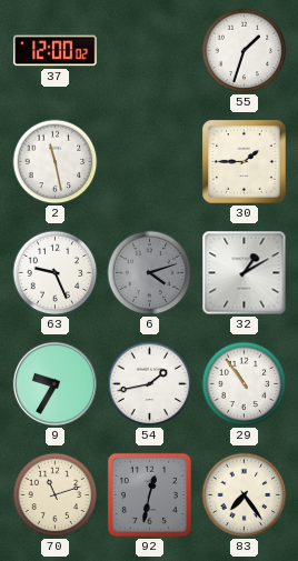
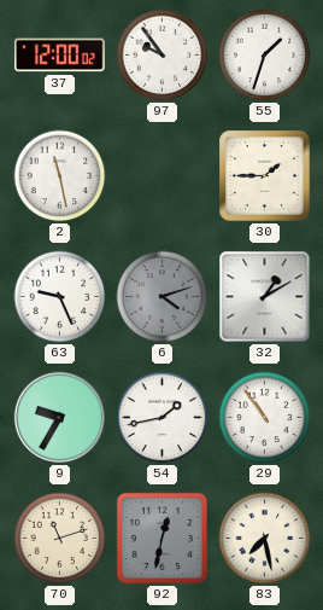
97: none -> 9:54 (163, 56)
83: 7:24 -> 7:28 (265, 539)
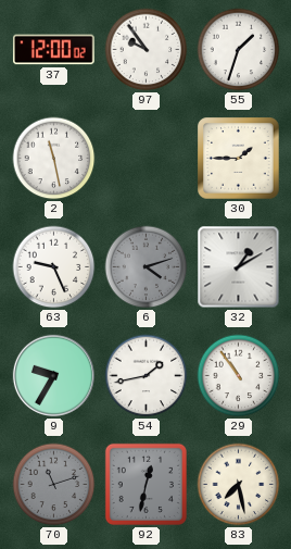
70 dial: cream -> grey (54, 485)
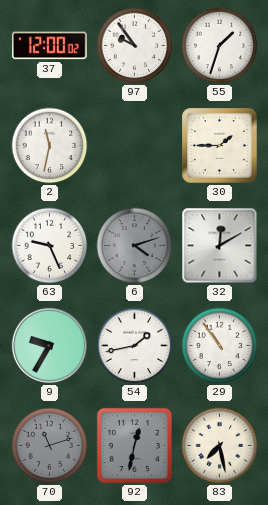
2: 11:28 -> 11:32 (50, 146)
32: 1:10 -> 12:10 (220, 246)
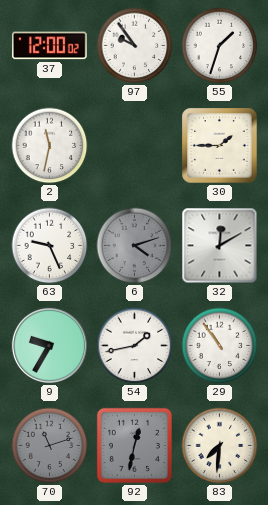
83: 7:28 -> 7:31 (220, 446)
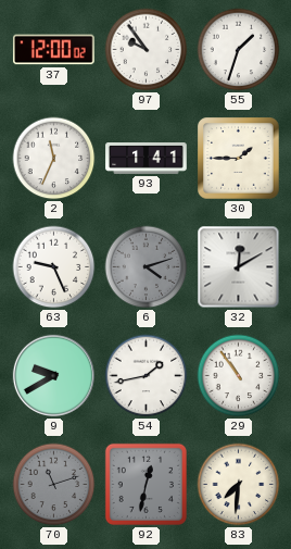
2: 11:32 -> 11:34 (54, 159)
93: none -> 1:41 (147, 159)
9: 9:35 -> 9:40 (53, 375)
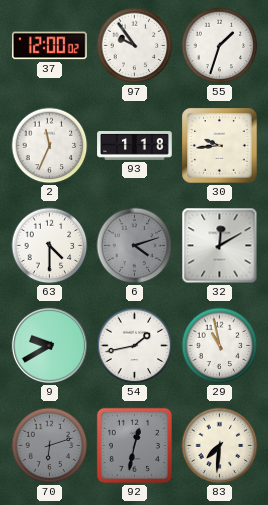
93: 1:41 -> 1:18 (135, 146)
30: 1:45 -> 9:44 (220, 146)
63: 9:26 -> 4:30 (50, 246)
29: 10:54 -> 10:58 (220, 346)
70: 11:12 -> 6:12 (50, 446)
